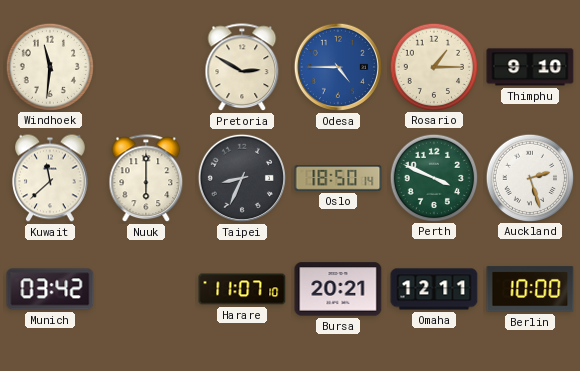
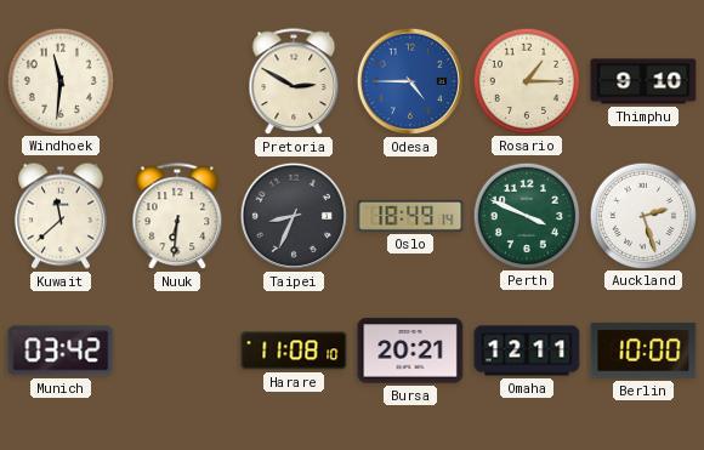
Nuuk: 6:00 -> 6:31 (177, 217)
Oslo: 18:50 -> 18:49 (410, 216)
Harare: 11:07 -> 11:08 (294, 351)
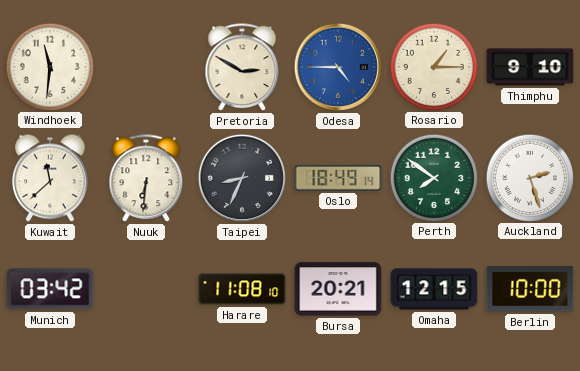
Perth: 3:49 -> 7:51 (433, 177)
Omaha: 12:11 -> 12:15 (434, 289)
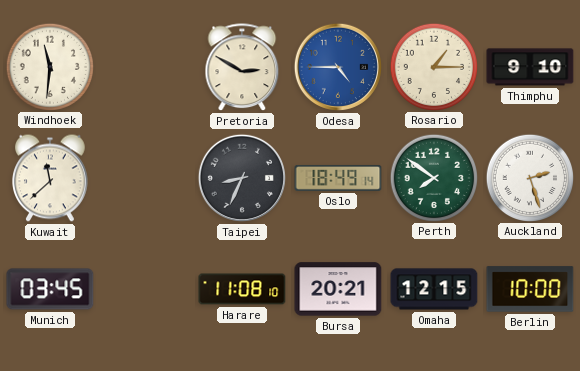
Nuuk: 6:31 -> none (146, 179)
Munich: 03:42 -> 03:45 (50, 289)
